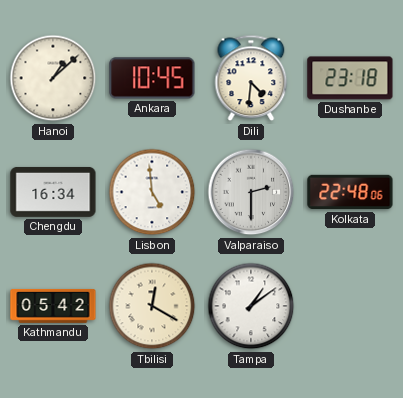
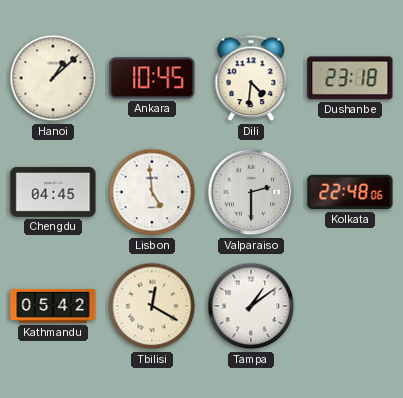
Chengdu: 16:34 -> 04:45 (53, 192)
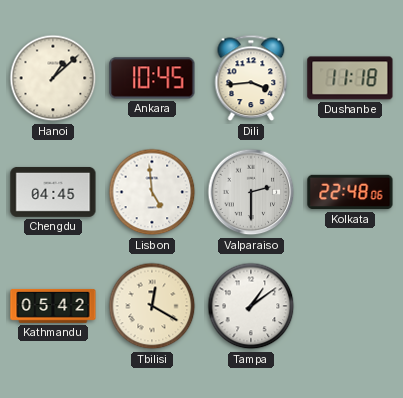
Dili: 4:31 -> 3:44 (251, 78)
Dushanbe: 23:18 -> 11:18 (350, 78)
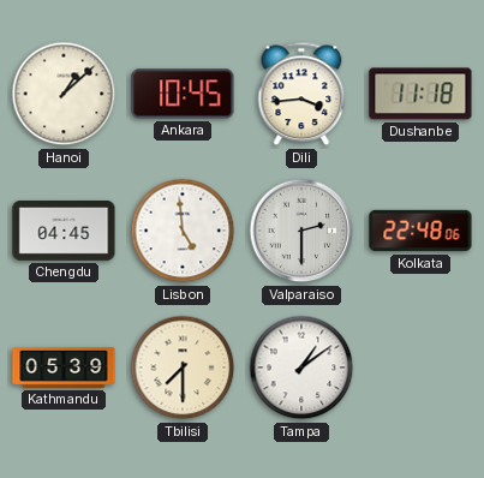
Kathmandu: 05:42 -> 05:39 (64, 368)
Tbilisi: 12:20 -> 7:30 (183, 368)
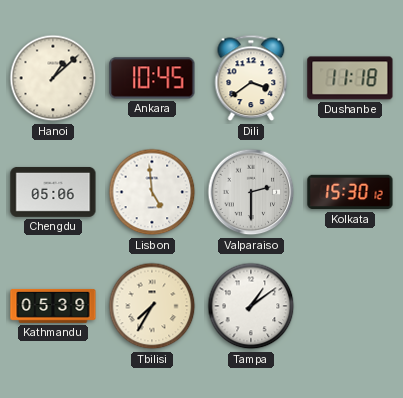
Dili: 3:44 -> 3:39 (251, 78)
Chengdu: 04:45 -> 05:06 (53, 192)
Kolkata: 22:48 -> 15:30 (350, 192)
Tbilisi: 7:30 -> 7:35 (152, 306)
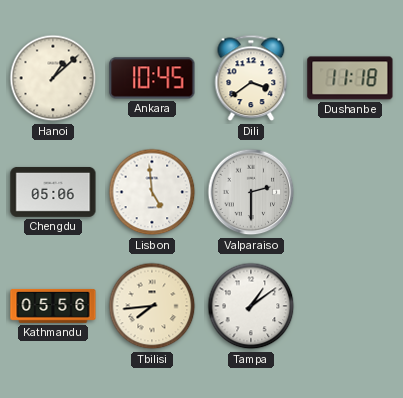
Kolkata: 15:30 -> none (350, 192)
Kathmandu: 05:39 -> 05:56 (53, 306)
Tbilisi: 7:35 -> 7:44 (152, 306)
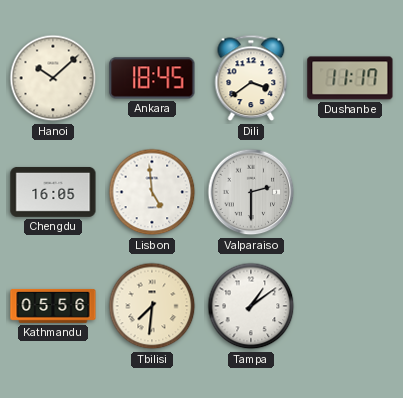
Hanoi: 1:08 -> 10:08 (53, 78)
Ankara: 10:45 -> 18:45 (152, 78)
Dushanbe: 11:18 -> 11:17 (350, 78)
Chengdu: 05:06 -> 16:05 (53, 192)
Tbilisi: 7:44 -> 7:31 (152, 306)
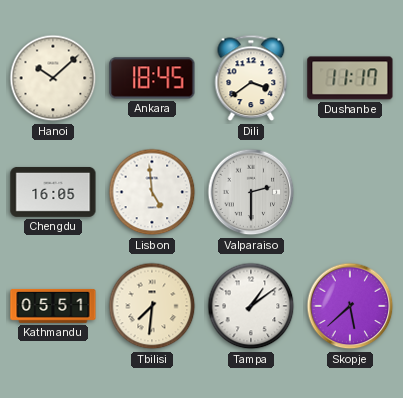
Kathmandu: 05:56 -> 05:51 (53, 306)
Skopje: none -> 5:38 (350, 306)
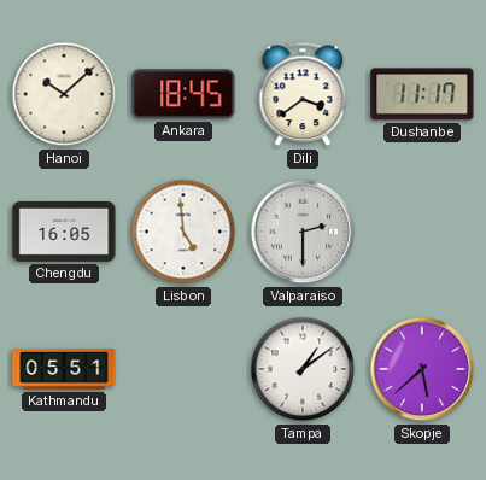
Tbilisi: 7:31 -> none (152, 306)
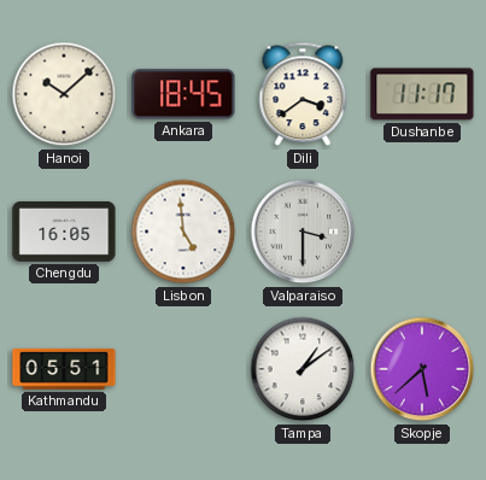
Valparaiso: 2:30 -> 3:30 (303, 232)
